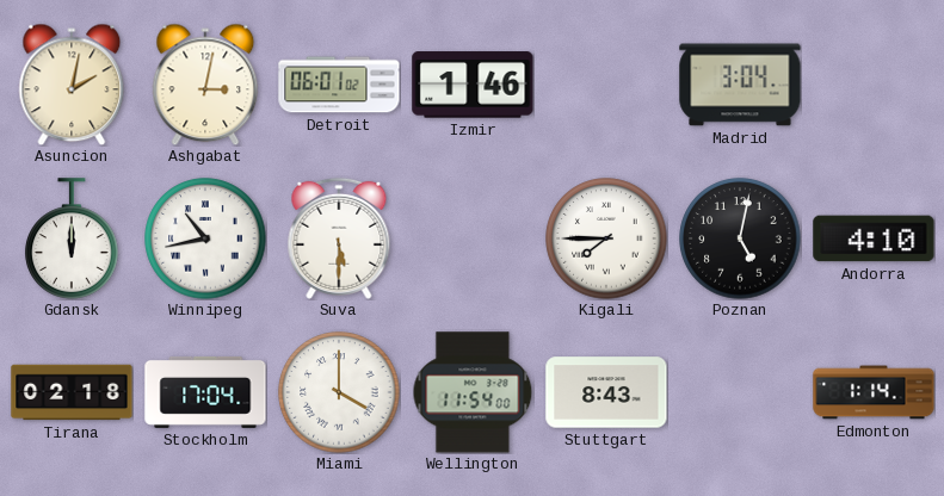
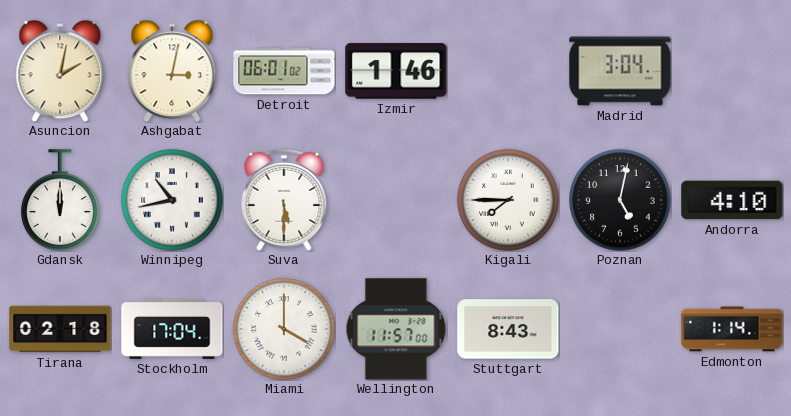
Wellington: 11:54 -> 11:57 (396, 329)
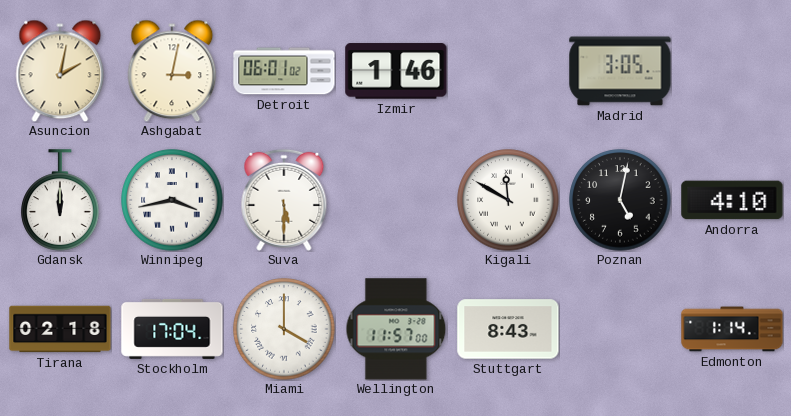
Madrid: 3:04 -> 3:05 (620, 71)
Winnipeg: 10:43 -> 3:43 (172, 200)
Kigali: 7:45 -> 11:50 (508, 200)
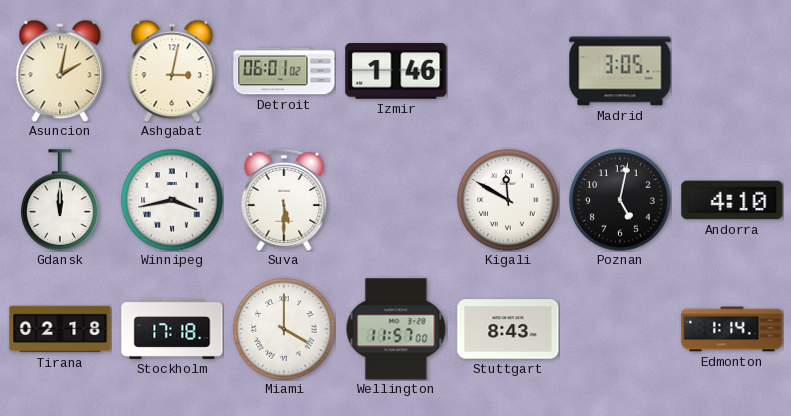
Stockholm: 17:04 -> 17:18 (172, 329)
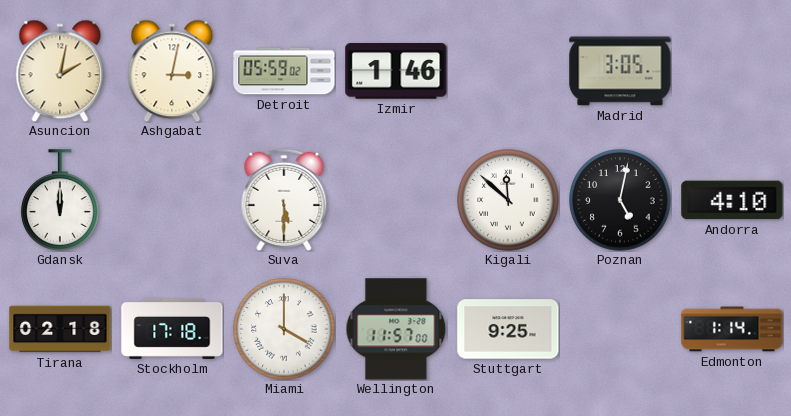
Detroit: 06:01 -> 05:59 (284, 71)
Winnipeg: 3:43 -> none (172, 200)
Kigali: 11:50 -> 11:52 (508, 200)
Stuttgart: 8:43 -> 9:25 (508, 329)
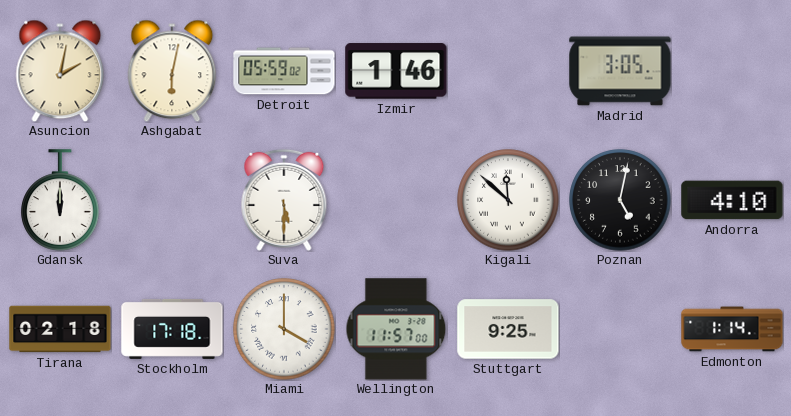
Ashgabat: 3:02 -> 6:02 (172, 71)
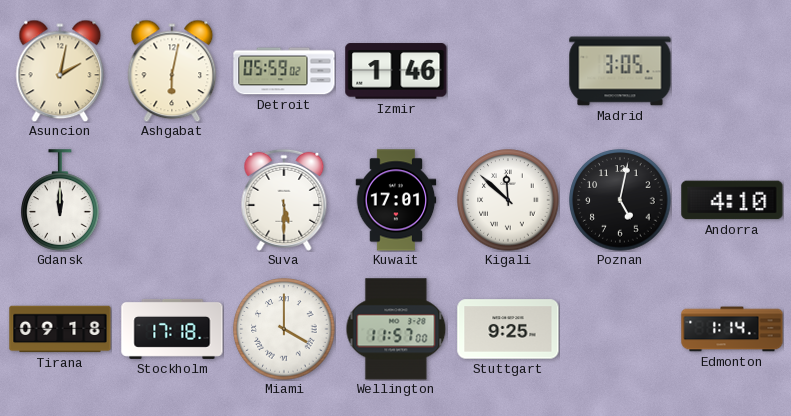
Kuwait: none -> 17:01 (396, 200)
Tirana: 02:18 -> 09:18 (60, 329)
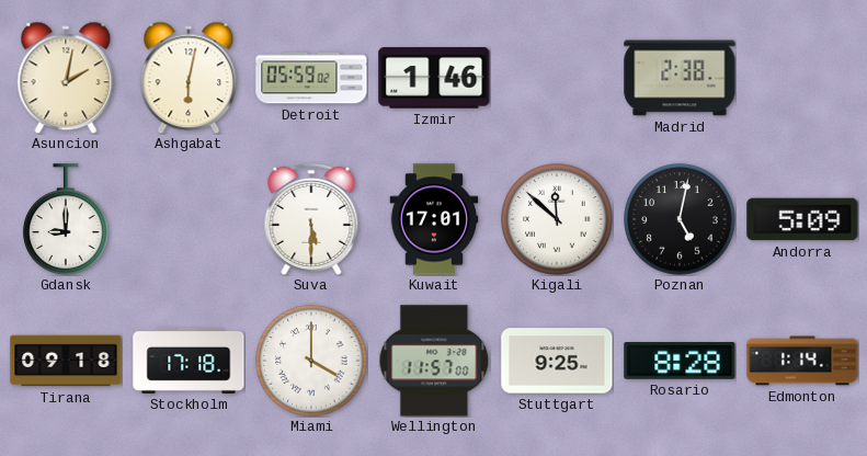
Madrid: 3:05 -> 2:38 (680, 78)
Gdansk: 12:00 -> 9:00 (66, 219)
Andorra: 4:10 -> 5:09 (802, 219)
Rosario: none -> 8:28 (680, 362)
